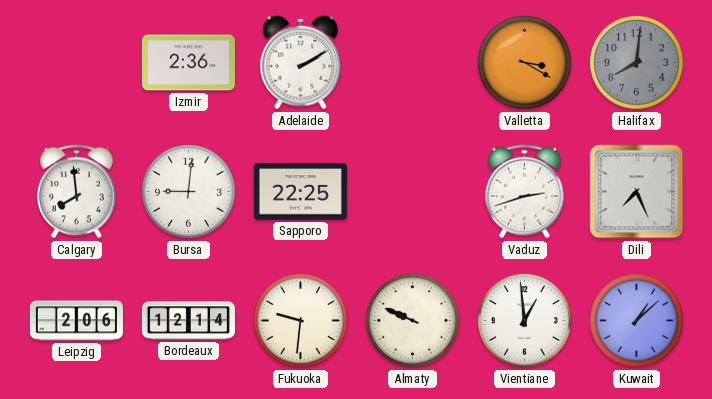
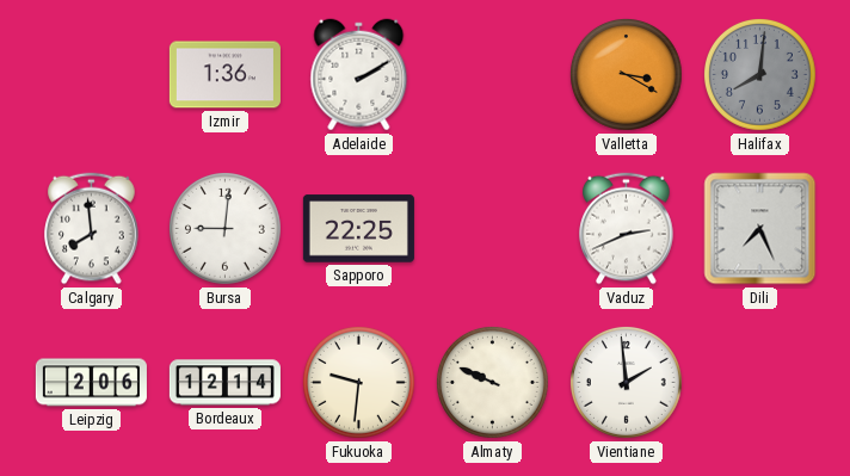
Izmir: 2:36 -> 1:36 (224, 75)
Vaduz: 2:42 -> 2:41 (627, 229)
Vientiane: 12:59 -> 1:59 (626, 382)
Kuwait: 1:08 -> none (636, 320)
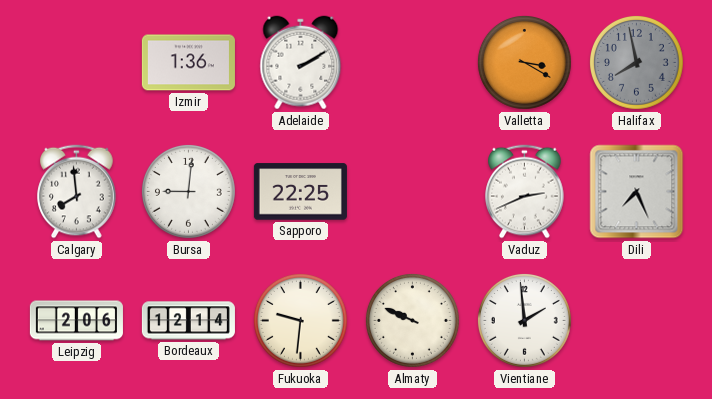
Halifax: 8:01 -> 7:58 (636, 62)
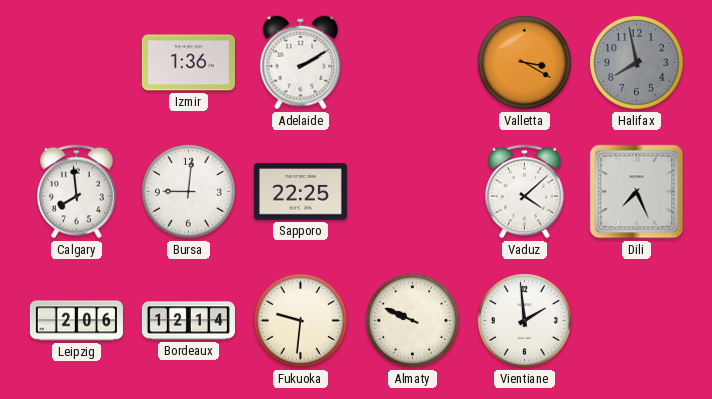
Vaduz: 2:41 -> 4:08 (525, 192)
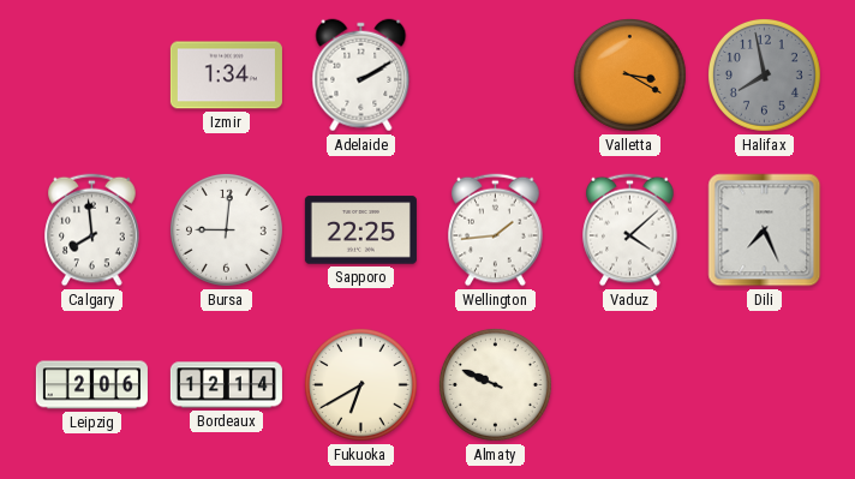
Izmir: 1:36 -> 1:34 (226, 76)
Wellington: none -> 1:44 (496, 230)
Fukuoka: 9:31 -> 6:40 (360, 384)
Vientiane: 1:59 -> none (524, 320)
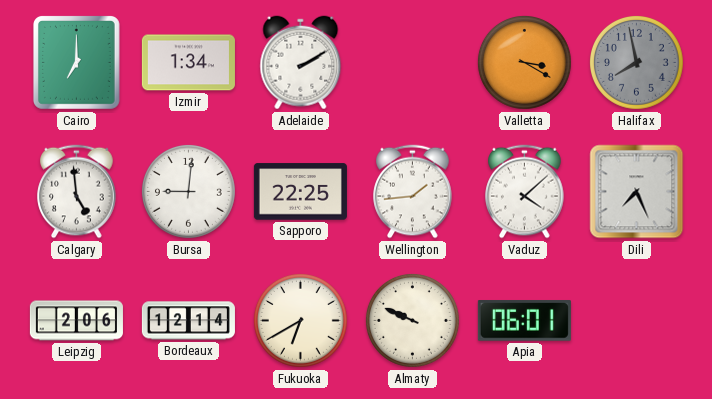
Cairo: none -> 7:00 (76, 62)
Calgary: 7:59 -> 4:59 (77, 192)
Apia: none -> 06:01 (524, 321)
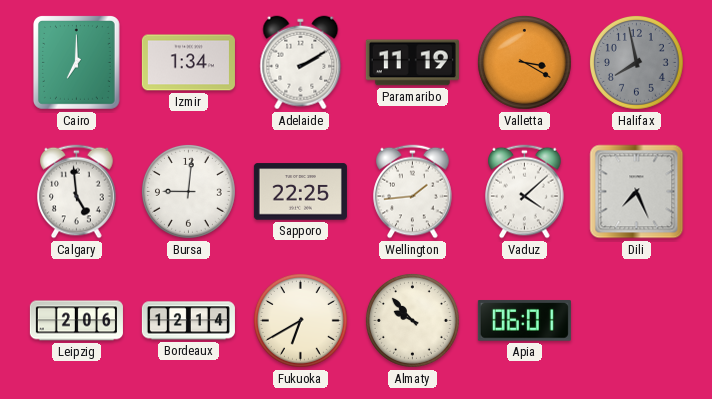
Paramaribo: none -> 11:19 (412, 63)
Almaty: 9:49 -> 9:53 (412, 320)
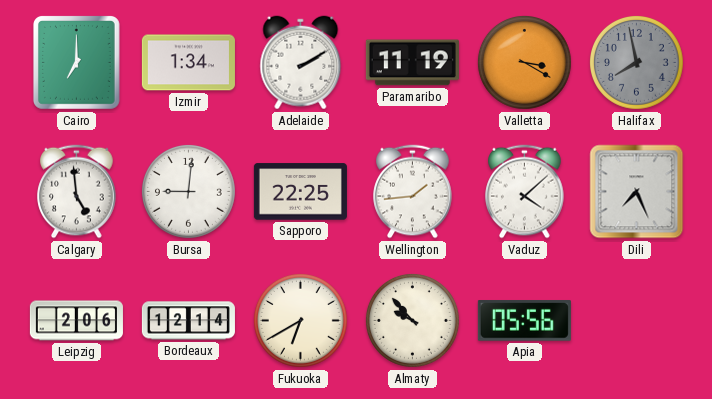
Apia: 06:01 -> 05:56 (524, 321)
